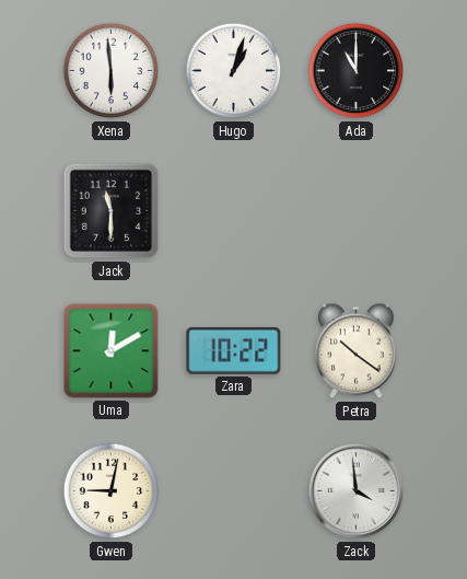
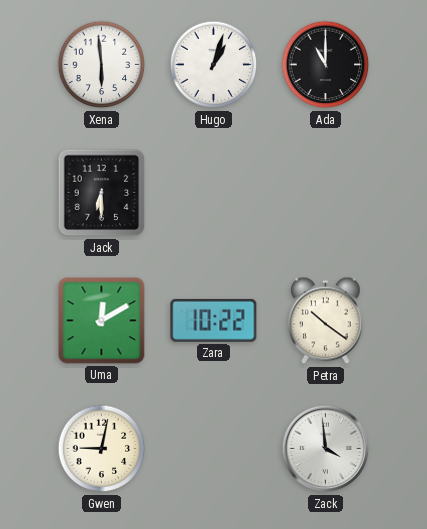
Jack: 11:30 -> 6:30 (102, 193)
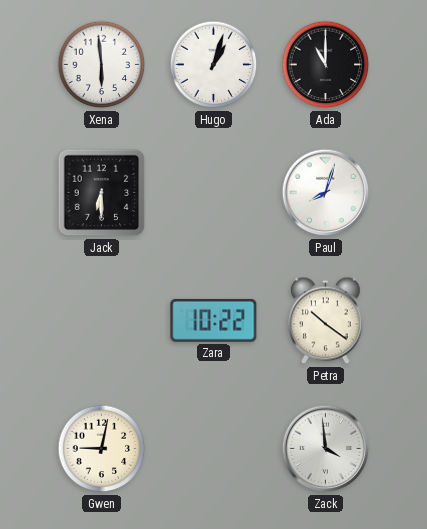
Paul: none -> 8:03 (326, 193)
Uma: 12:10 -> none (102, 321)
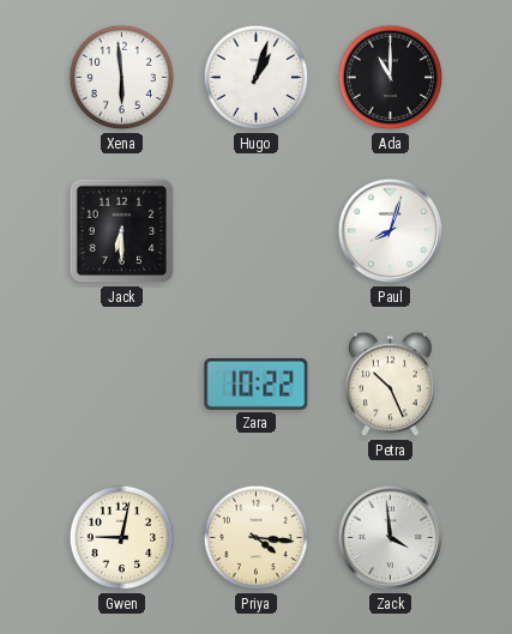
Petra: 10:21 -> 10:26 (391, 385)
Priya: none -> 4:16 (257, 538)
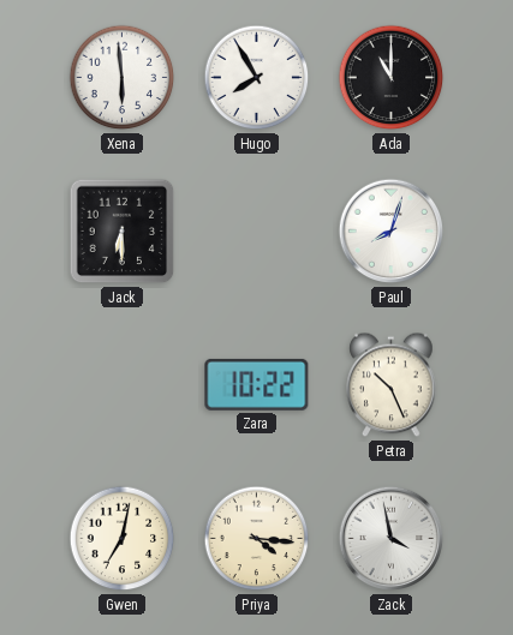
Hugo: 1:03 -> 7:55 (257, 78)
Gwen: 9:02 -> 7:02 (123, 539)
Zack: 3:59 -> 3:58 (392, 539)
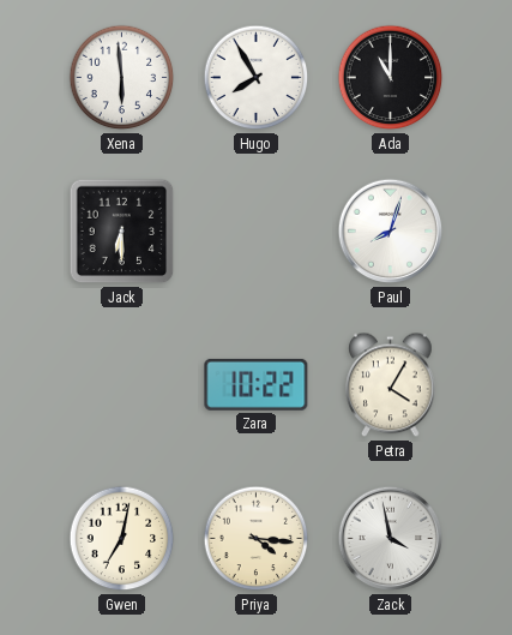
Petra: 10:26 -> 4:05 (391, 385)
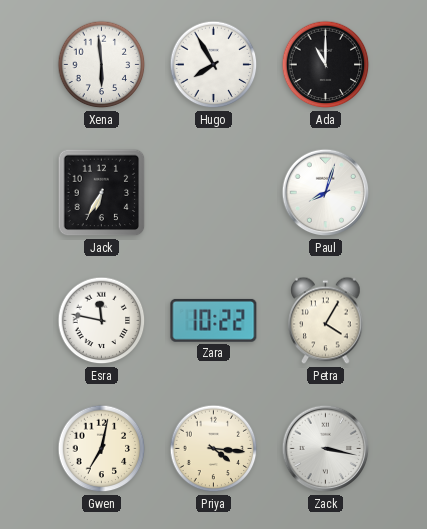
Jack: 6:30 -> 6:35 (102, 193)
Esra: none -> 11:47 (102, 321)
Zack: 3:58 -> 3:17 (326, 449)
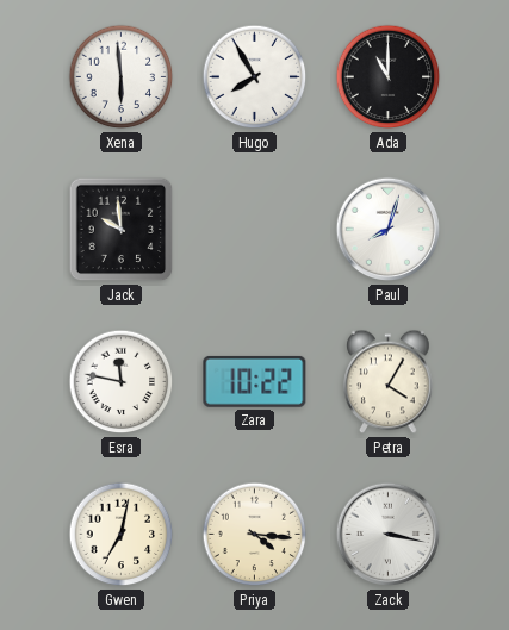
Jack: 6:35 -> 9:59 (122, 230)
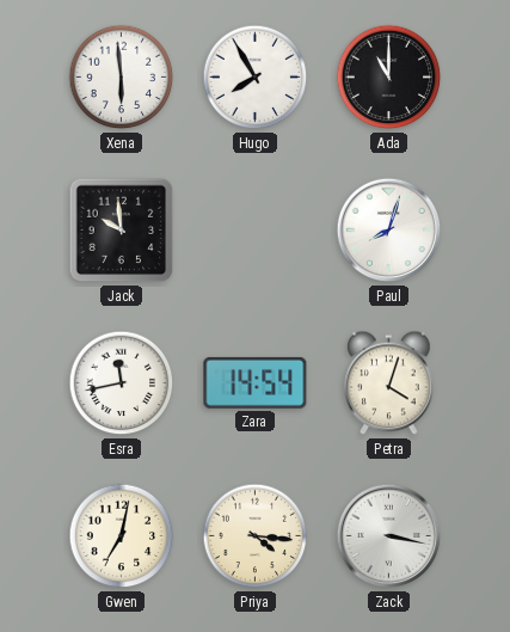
Esra: 11:47 -> 11:43 (122, 384)
Zara: 10:22 -> 14:54 (256, 382)
Petra: 4:05 -> 4:03 (389, 384)
